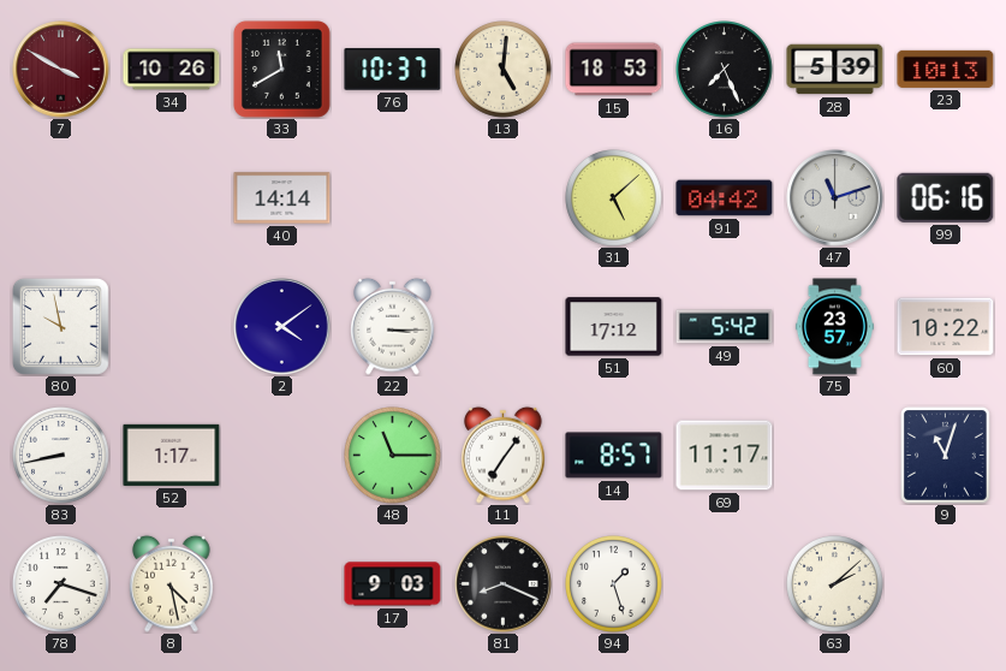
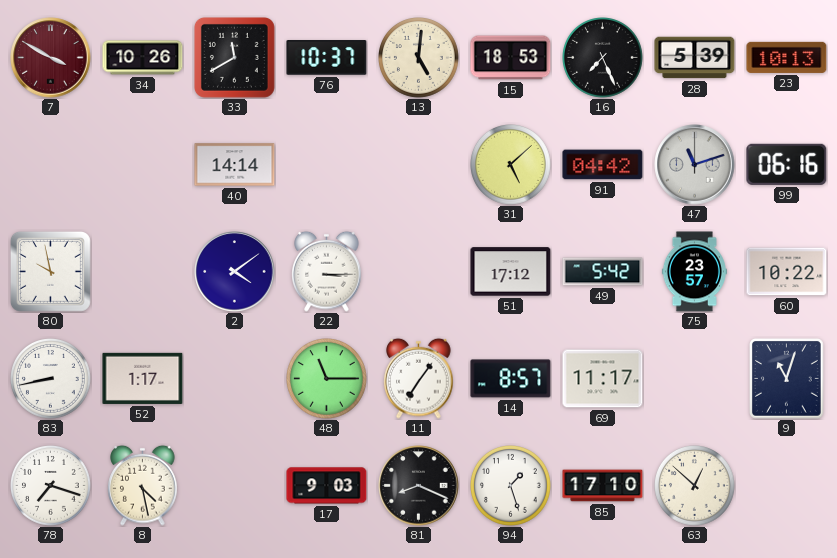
85: none -> 17:10 (603, 486)
63: 2:08 -> 12:52 (695, 486)
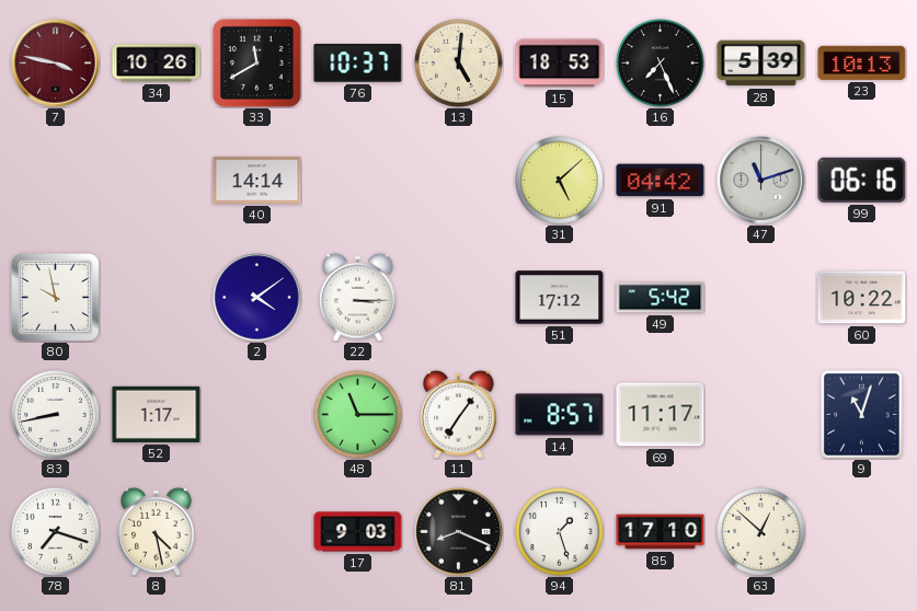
7: 3:50 -> 3:47 (56, 64)
75: 23:57 -> none (694, 272)
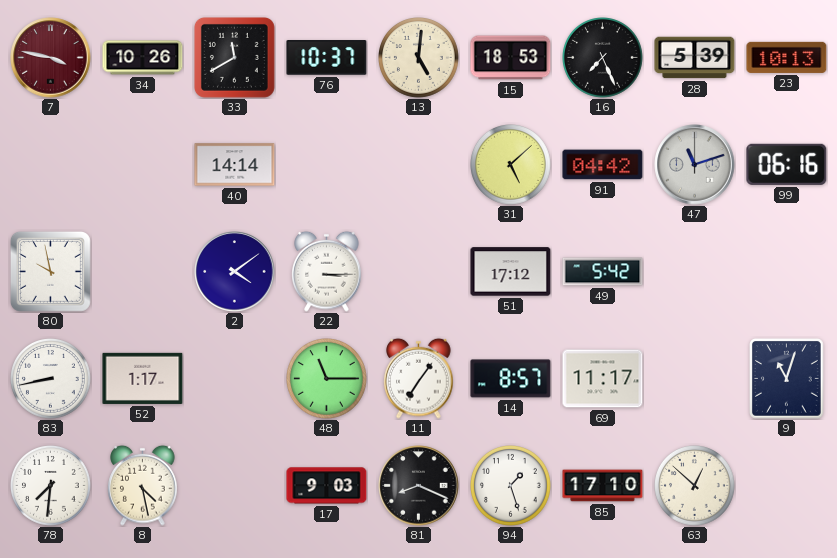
60: 10:22 -> none (862, 298)
78: 7:18 -> 7:31 (51, 486)
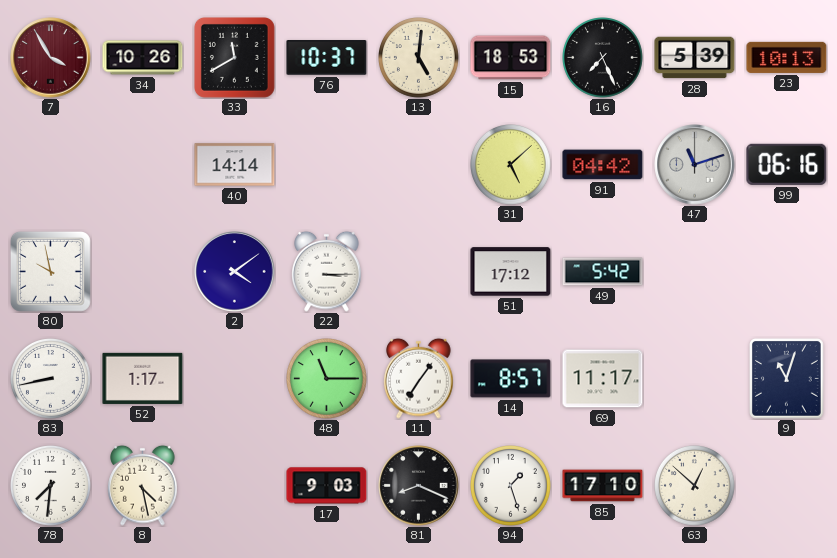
7: 3:47 -> 3:55 (51, 58)
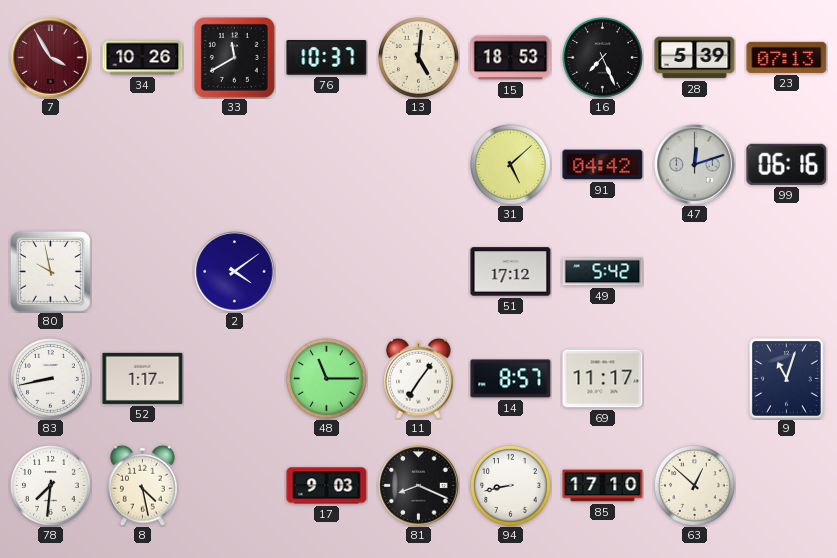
23: 10:13 -> 07:13 (787, 57)
40: 14:14 -> none (235, 165)
47: 11:12 -> 12:12 (695, 165)
22: 3:15 -> none (327, 271)
94: 1:27 -> 8:43 (511, 486)
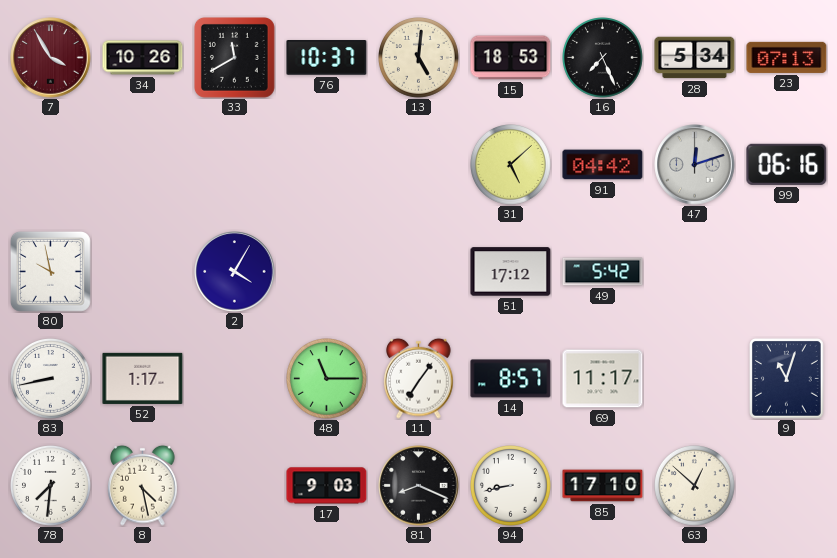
28: 5:39 -> 5:34 (695, 58)
2: 4:09 -> 4:05 (235, 272)
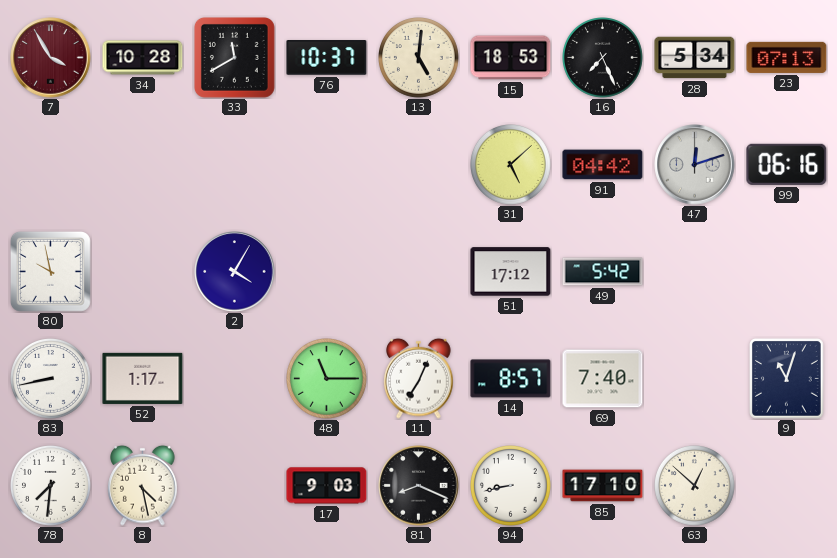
34: 10:26 -> 10:28 (143, 58)
11: 7:06 -> 7:04 (419, 378)
69: 11:17 -> 7:40 (603, 379)
